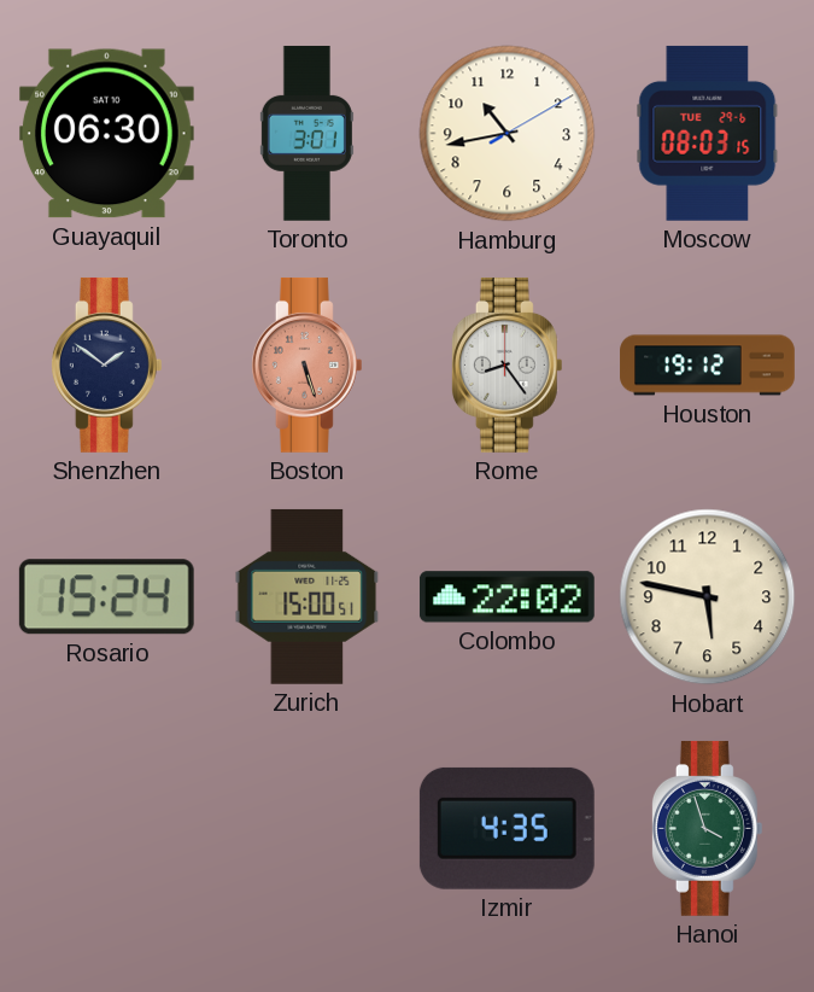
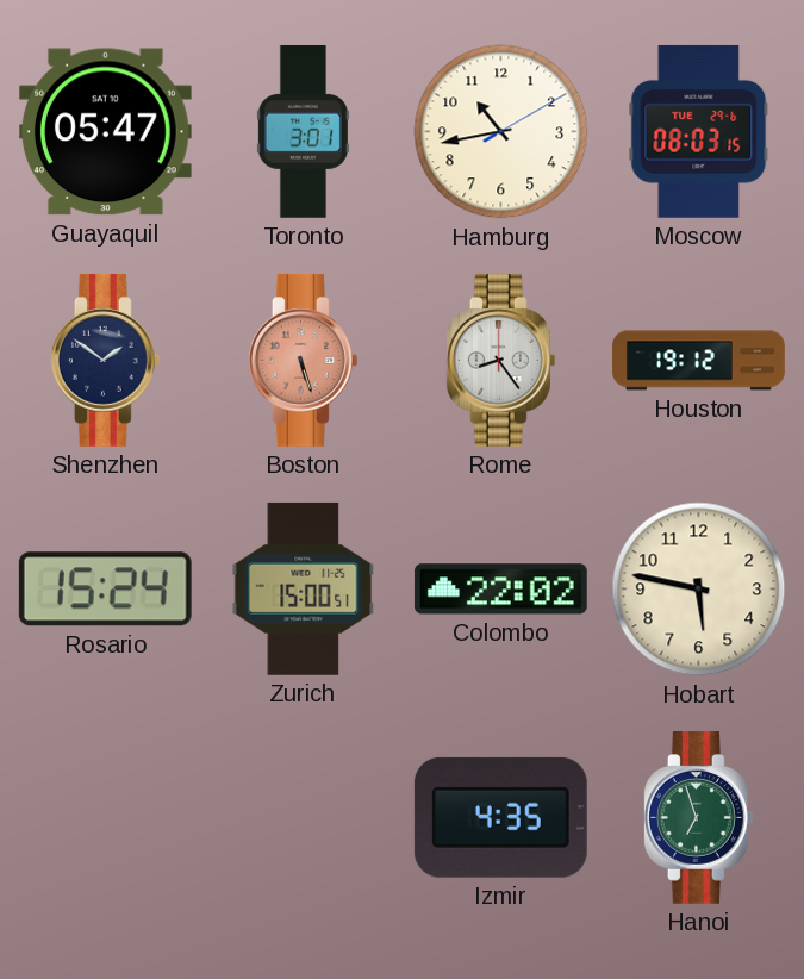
Guayaquil: 06:30 -> 05:47 (105, 132)
Hanoi: 3:57 -> 6:57 (698, 817)
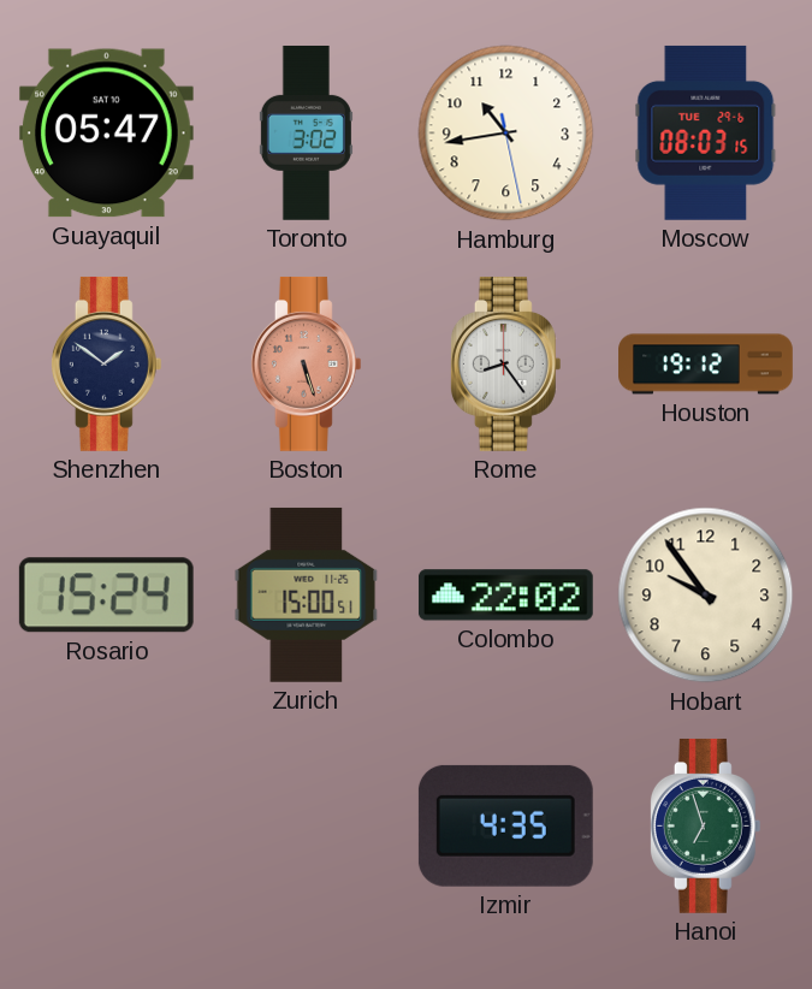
Toronto: 3:01 -> 3:02 (306, 132)
Hamburg: 10:43:10 -> 10:43:28 (506, 134)
Hobart: 5:47 -> 9:54 (706, 596)
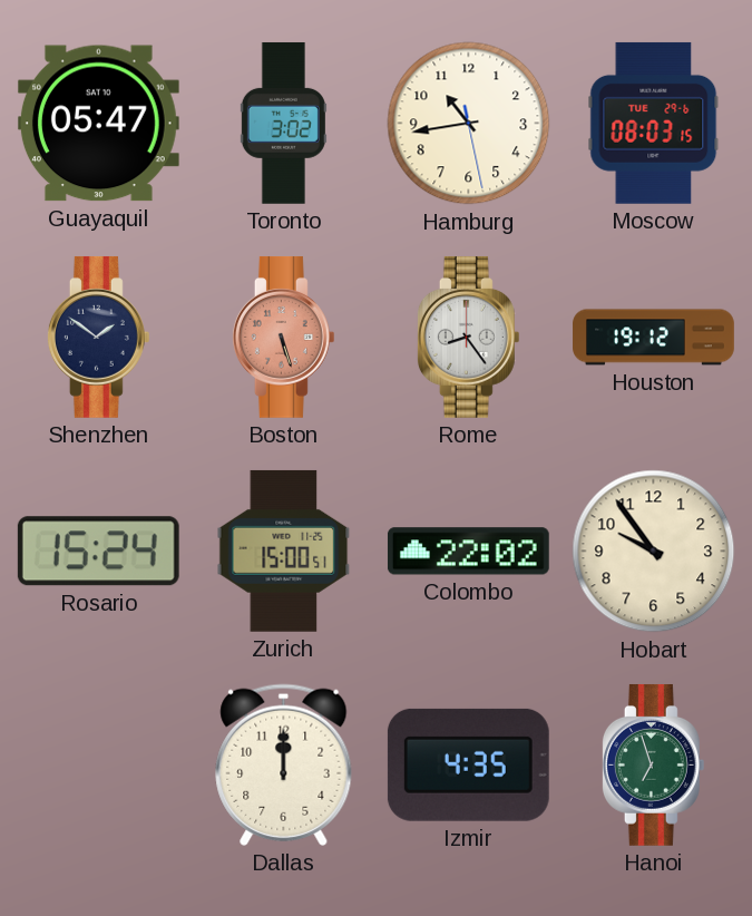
Dallas: none -> 12:00 (284, 764)
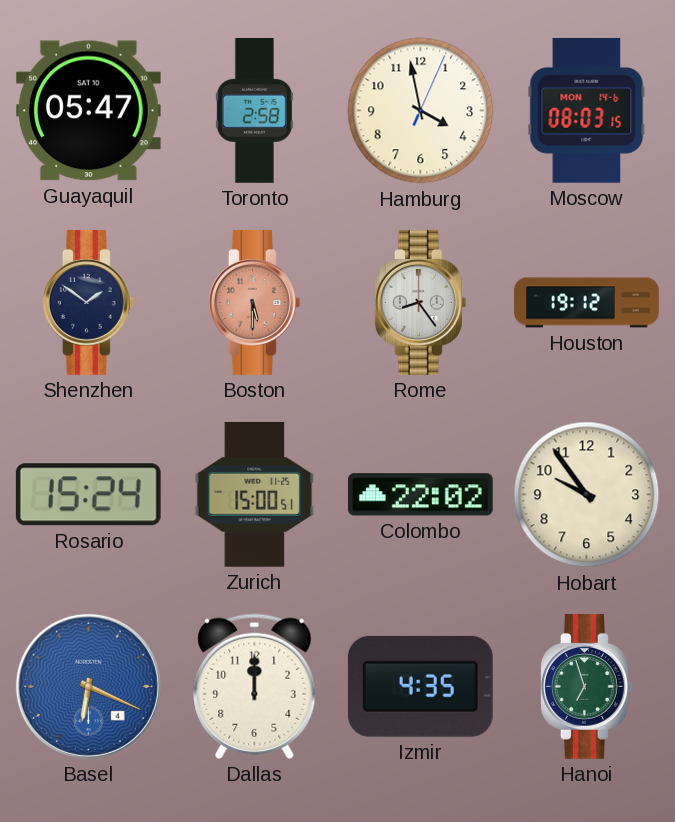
Toronto: 3:02 -> 2:58 (254, 110)
Hamburg: 10:43 -> 3:58 (421, 111)
Moscow date: TUE 29-6 -> MON 14-6 (587, 110)
Boston: 5:27 -> 5:30 (254, 302)
Basel: none -> 6:19 (88, 686)
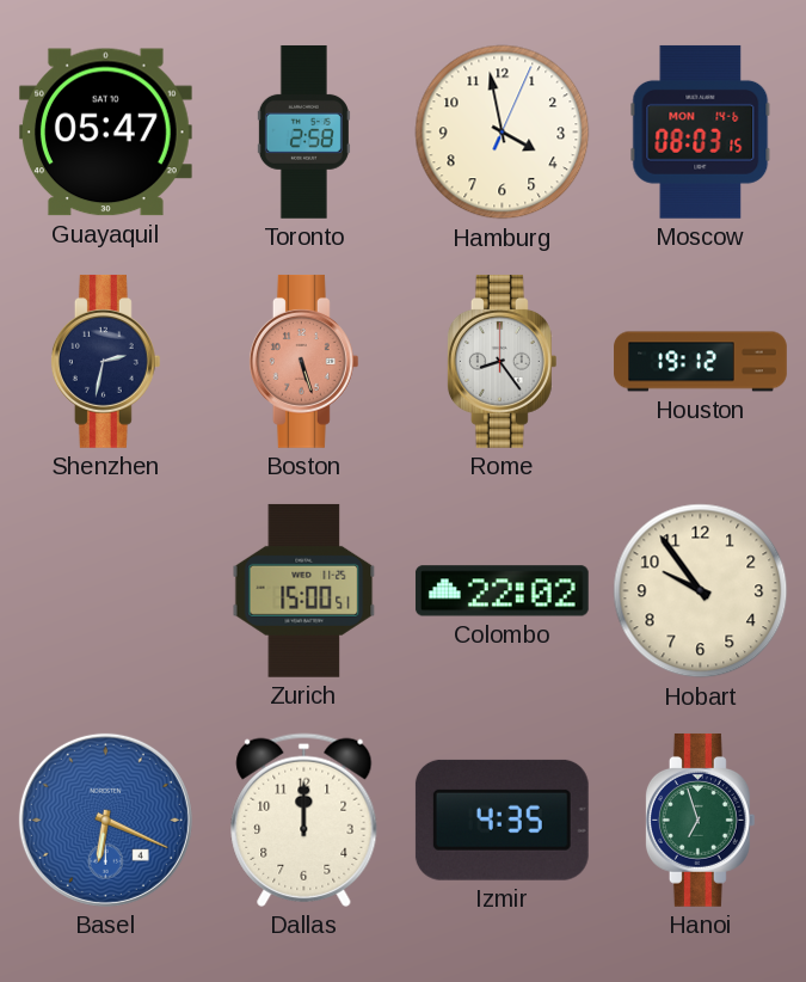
Shenzhen: 1:51 -> 2:32 (105, 361)
Boston: 5:30 -> 5:27 (303, 361)
Rosario: 15:24 -> none (88, 495)
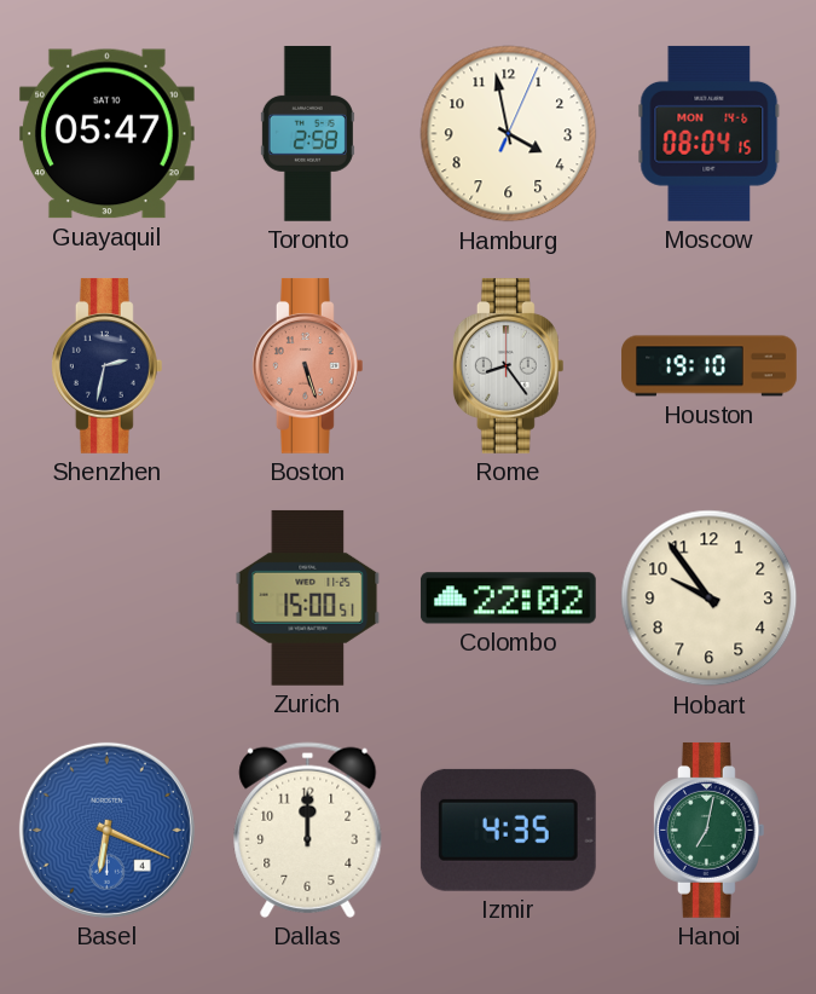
Moscow: 08:03 -> 08:04 (710, 133)
Houston: 19:12 -> 19:10 (710, 366)
Hanoi: 6:57 -> 7:02 (708, 830)
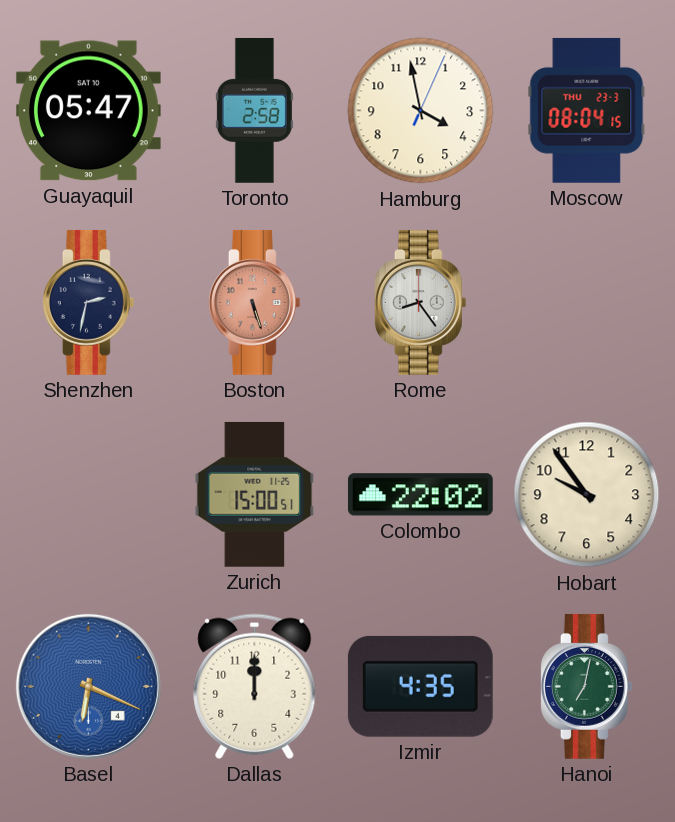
Moscow date: MON 14-6 -> THU 23-3 (587, 110)
Houston: 19:10 -> none (710, 366)
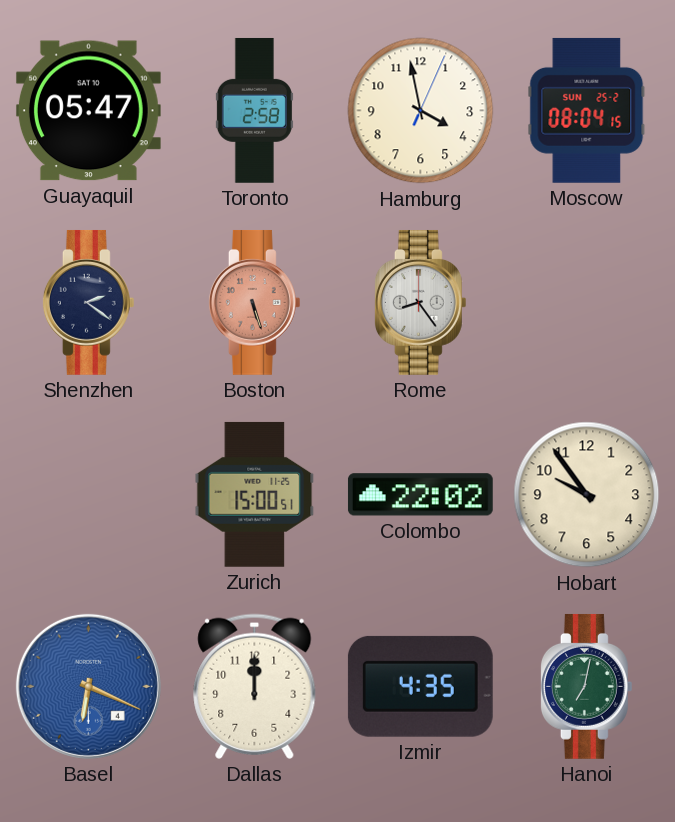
Moscow date: THU 23-3 -> SUN 25-2 (587, 110)
Shenzhen: 2:32 -> 2:21 (88, 302)
